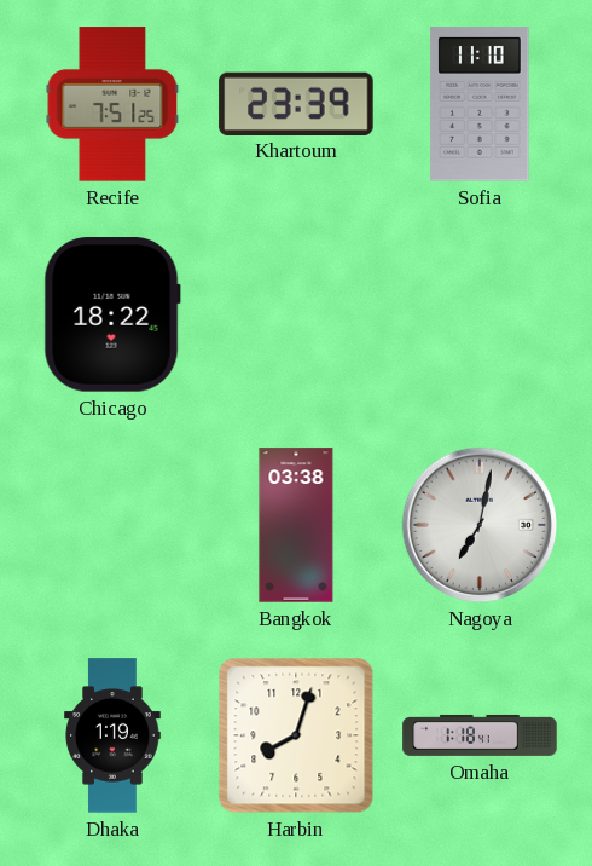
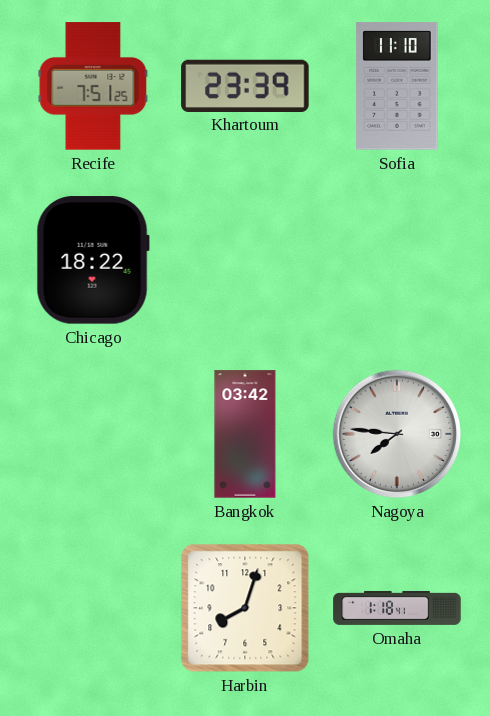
Bangkok: 03:38 -> 03:42 (245, 434)
Nagoya: 7:02 -> 7:46 (397, 434)
Dhaka: 1:19 -> none (112, 735)
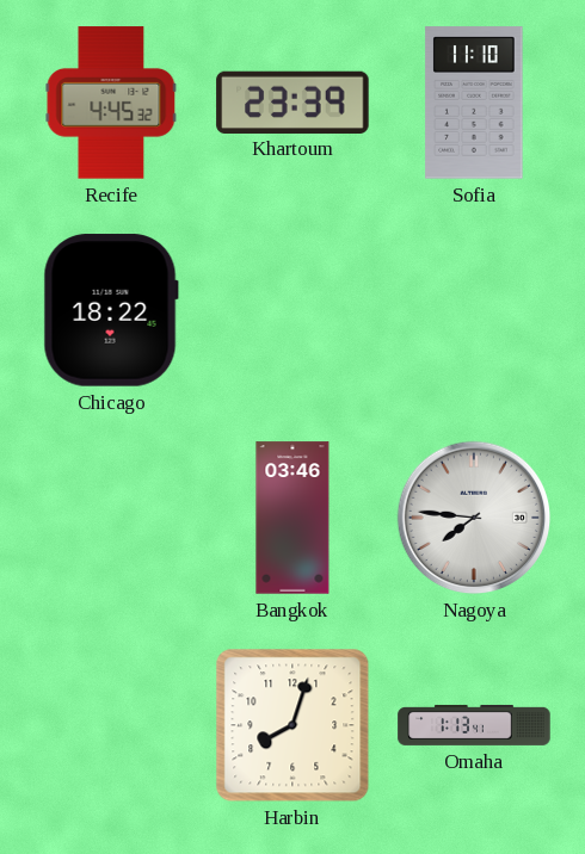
Recife: 7:51 -> 4:45 (111, 103)
Bangkok: 03:42 -> 03:46 (292, 518)
Omaha: 1:18 -> 1:13 (474, 725)
